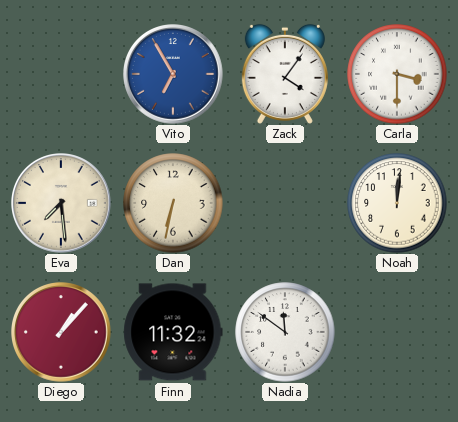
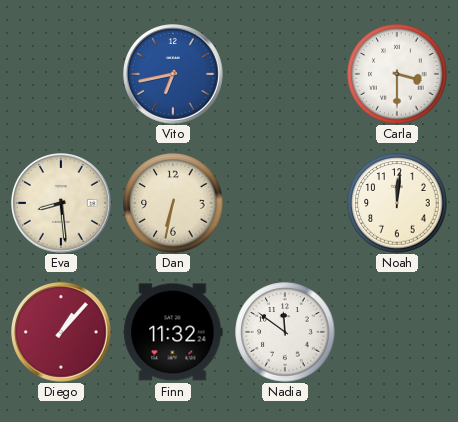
Vito: 6:55 -> 6:43 (174, 75)
Zack: 4:06 -> none (285, 74)
Eva: 7:29 -> 8:29 (62, 204)
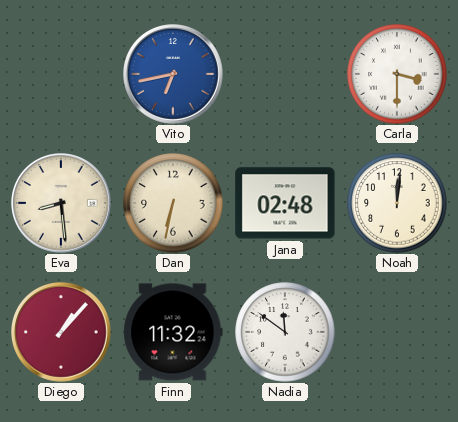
Jana: none -> 02:48 (285, 203)
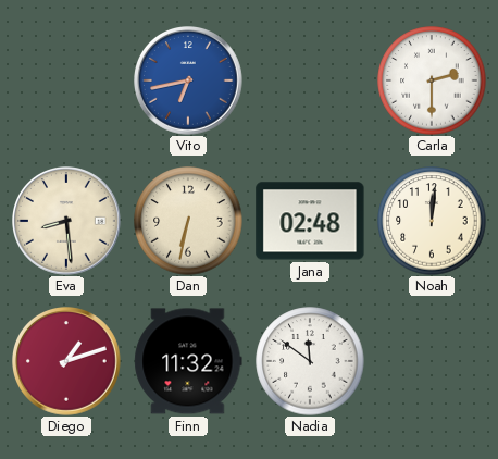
Carla: 3:30 -> 2:30 (432, 80)
Diego: 1:07 -> 1:12 (67, 362)
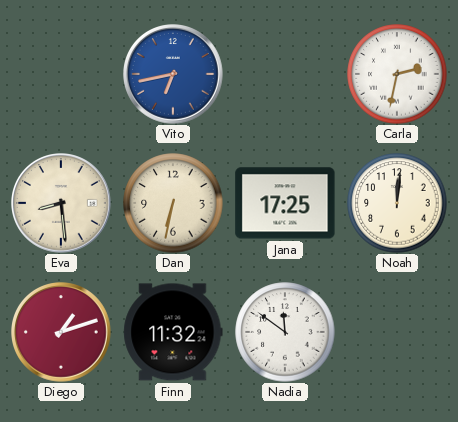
Carla: 2:30 -> 2:32 (397, 74)
Jana: 02:48 -> 17:25 (285, 203)
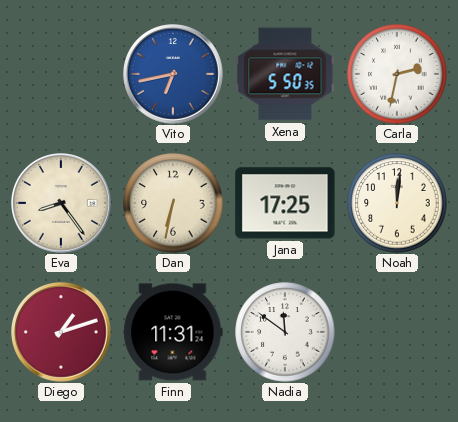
Xena: none -> 5:50 (285, 74)
Eva: 8:29 -> 8:24 (62, 204)
Finn: 11:32 -> 11:31 (173, 332)
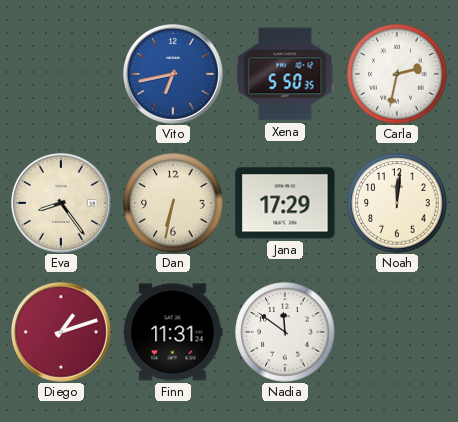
Jana: 17:25 -> 17:29 (285, 203)
